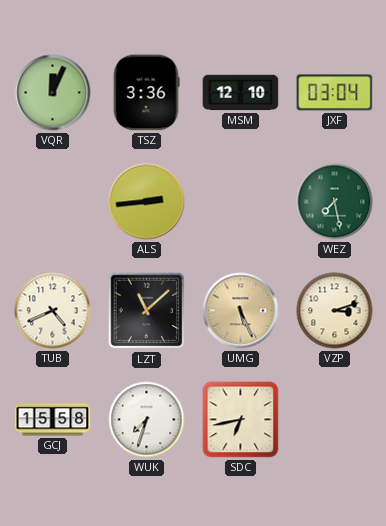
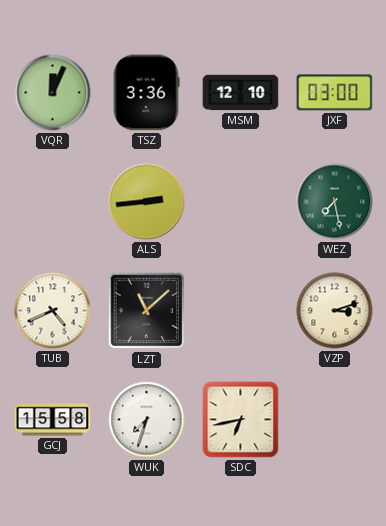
JXF: 03:04 -> 03:00 (335, 93)
UMG: 5:26 -> none (241, 311)
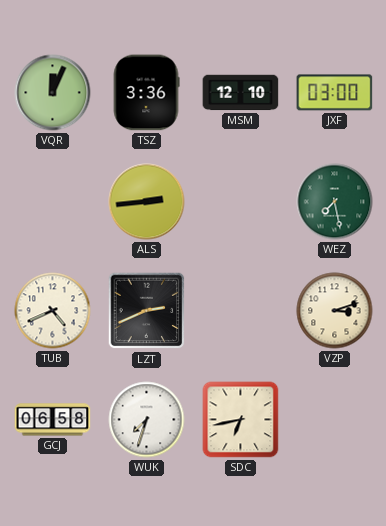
LZT: 11:08 -> 2:41 (147, 311)
GCJ: 15:58 -> 06:58 (53, 420)
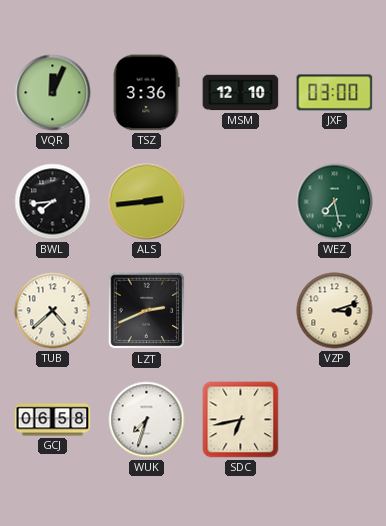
BWL: none -> 7:44 (53, 202)
TUB: 4:41 -> 4:38 (53, 311)
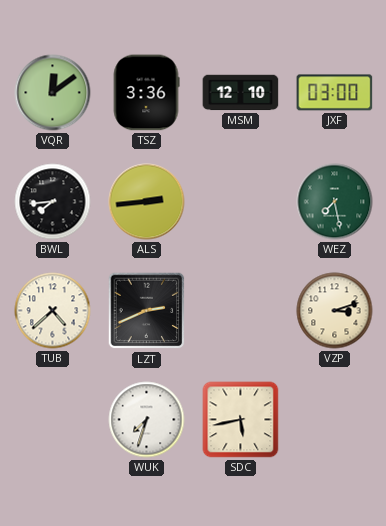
VQR: 12:04 -> 12:09 (53, 93)
GCJ: 06:58 -> none (53, 420)
SDC: 6:43 -> 5:43 (241, 420)
